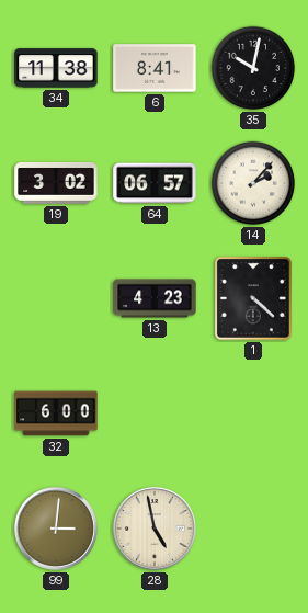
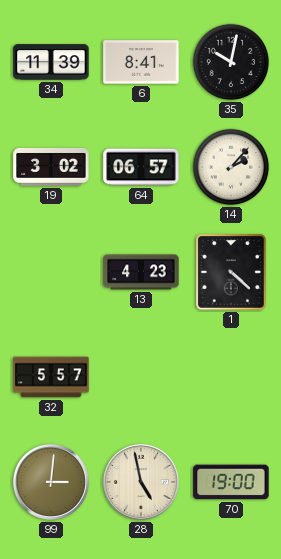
34: 11:38 -> 11:39 (51, 62)
32: 6:00 -> 5:57 (51, 377)
70: none -> 19:00 (231, 482)
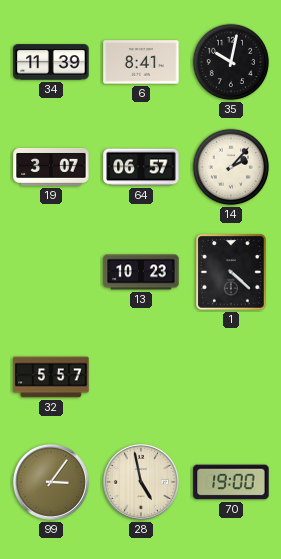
19: 3:02 -> 3:07 (51, 167)
13: 4:23 -> 10:23 (141, 272)
99: 3:01 -> 3:06 (51, 482)
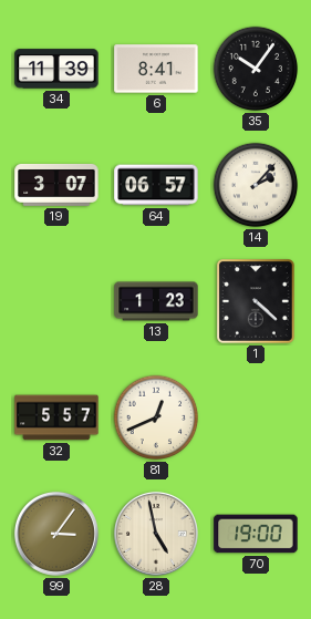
35: 10:02 -> 10:06 (256, 69)
13: 10:23 -> 1:23 (156, 301)
81: none -> 12:41 (156, 417)
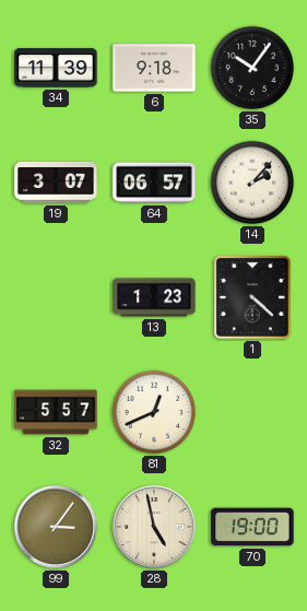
6: 8:41 -> 9:18 (154, 68)
